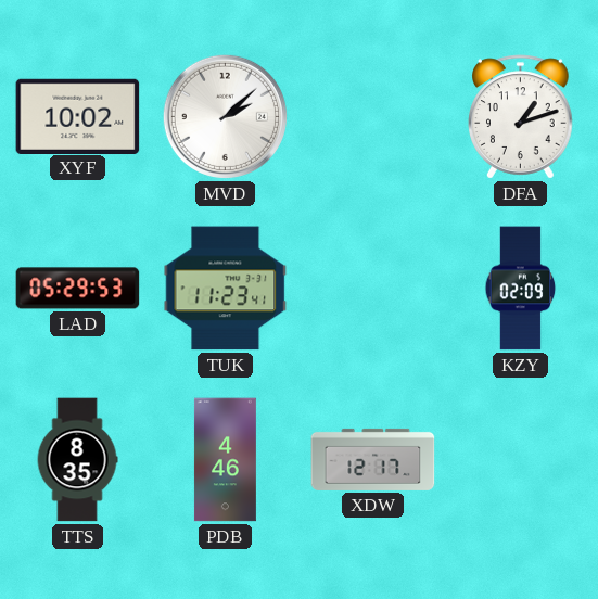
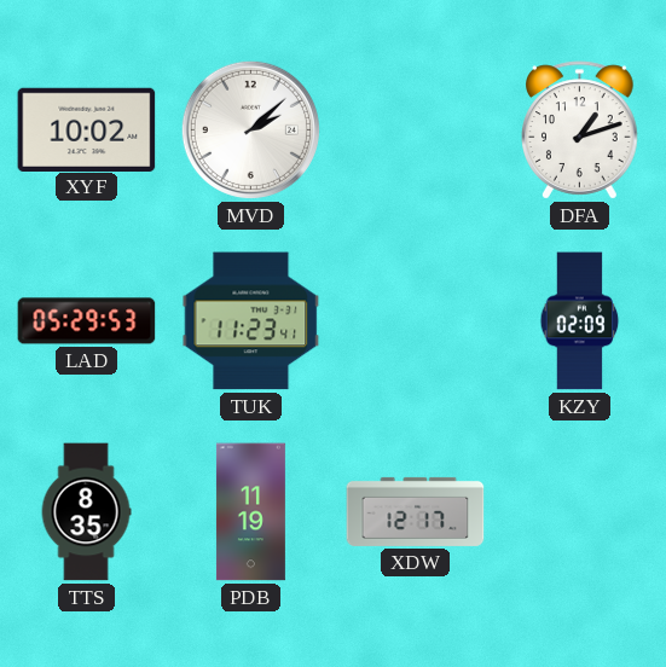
PDB: 4:46 -> 11:19 (250, 512)
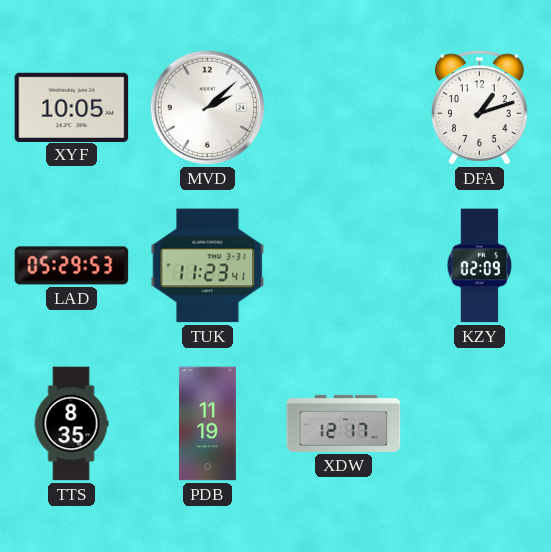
XYF: 10:02 -> 10:05 (72, 107)
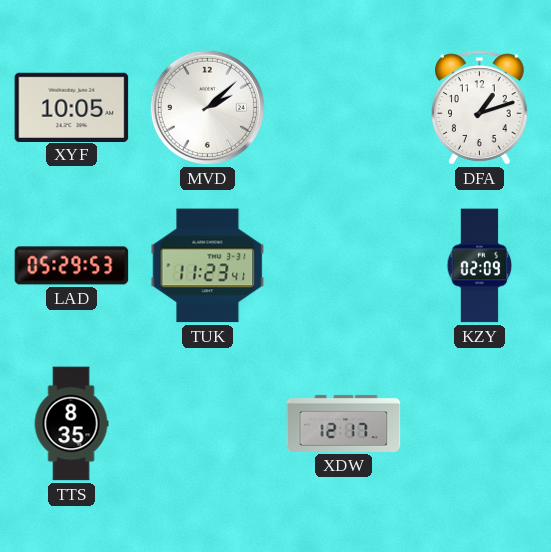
PDB: 11:19 -> none (207, 424)
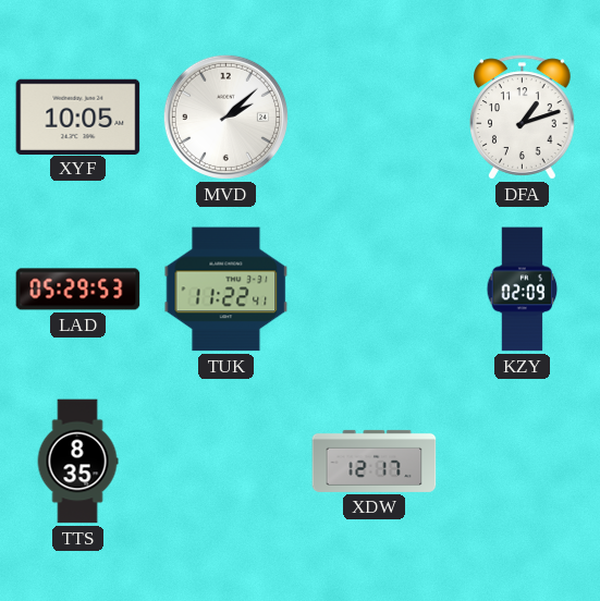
TUK: 11:23 -> 11:22 (226, 290)
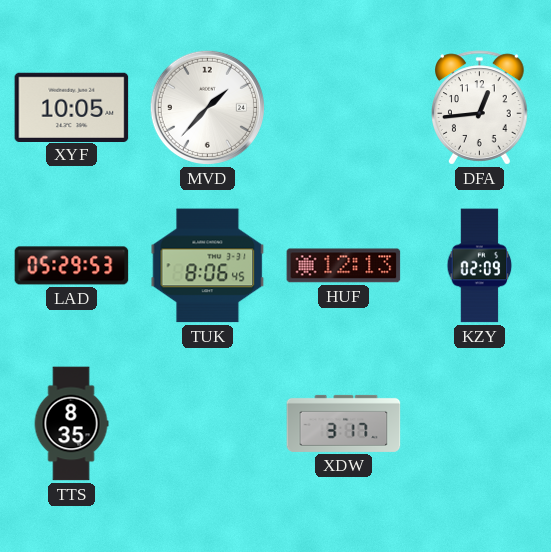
MVD: 2:08 -> 1:37 (207, 107)
DFA: 1:12 -> 12:44 (480, 108)
TUK: 11:22 -> 8:06 (208, 266)
HUF: none -> 12:13 (344, 266)
XDW: 12:17 -> 3:17 (344, 423)
